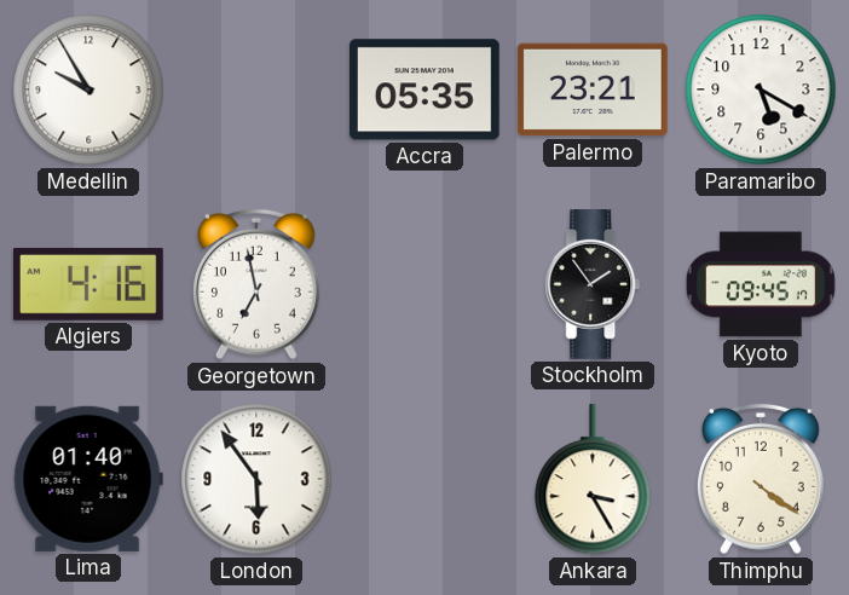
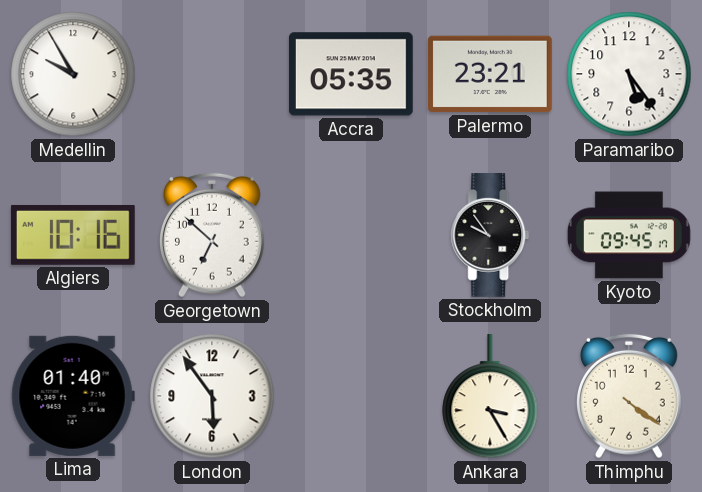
Paramaribo: 5:20 -> 5:24 (629, 74)
Algiers: 4:16 -> 10:16 (73, 235)
Georgetown: 6:58 -> 6:52 (212, 235)
Stockholm: 1:54 -> 9:54 (490, 236)
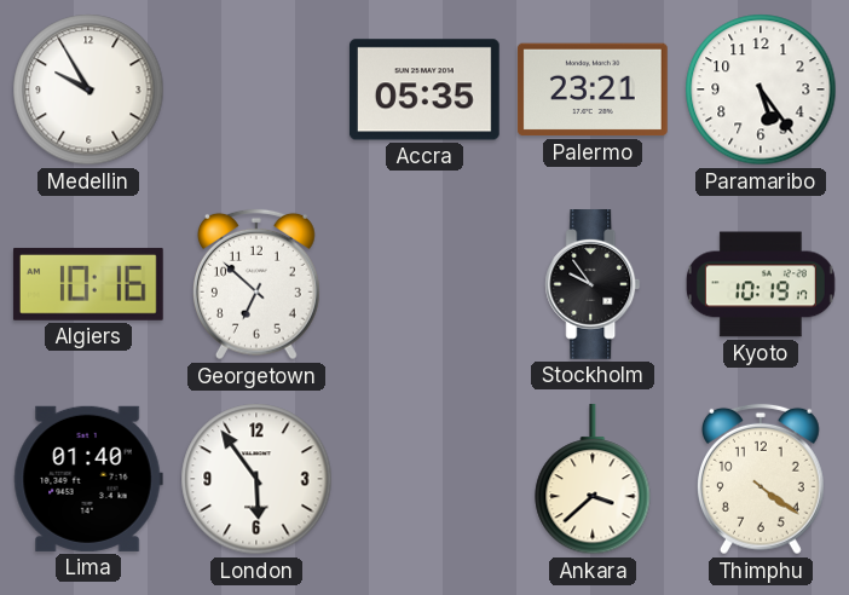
Kyoto: 09:45 -> 10:19 (761, 284)
Ankara: 3:25 -> 3:38 (593, 479)
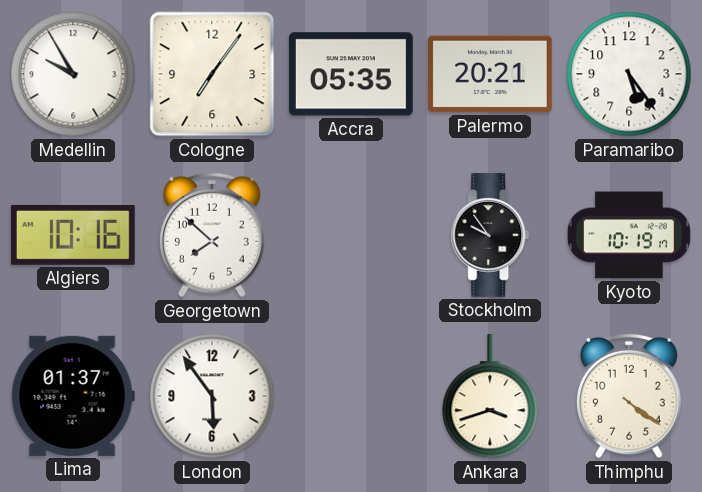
Cologne: none -> 7:06 (212, 74)
Palermo: 23:21 -> 20:21 (490, 74)
Georgetown: 6:52 -> 7:52 (212, 235)
Lima: 01:40 -> 01:37 (73, 396)
Ankara: 3:38 -> 3:42 (490, 396)
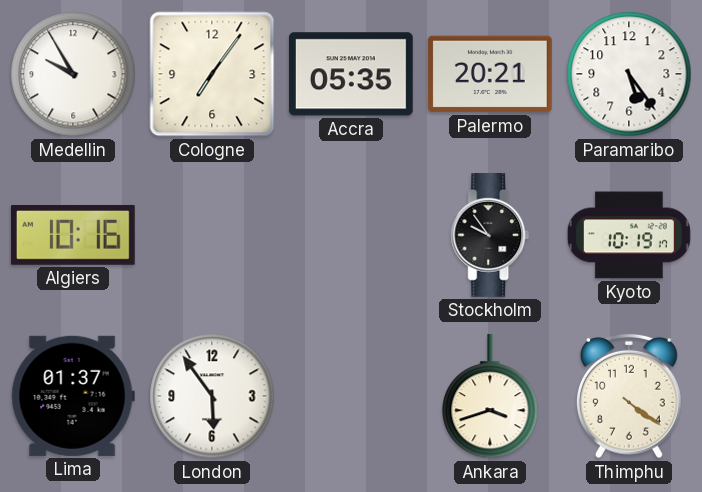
Georgetown: 7:52 -> none (212, 235)
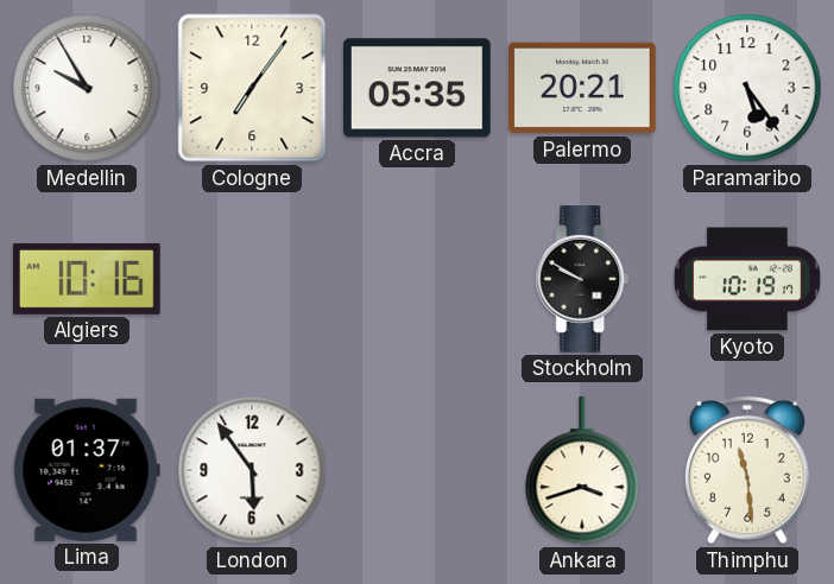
Stockholm: 9:54 -> 9:50 (582, 280)
Thimphu: 4:21 -> 11:29 (747, 470)
